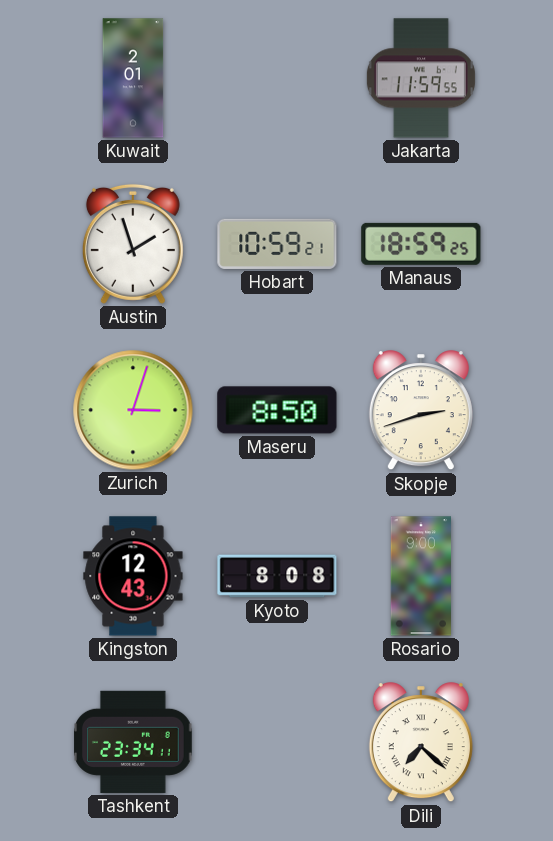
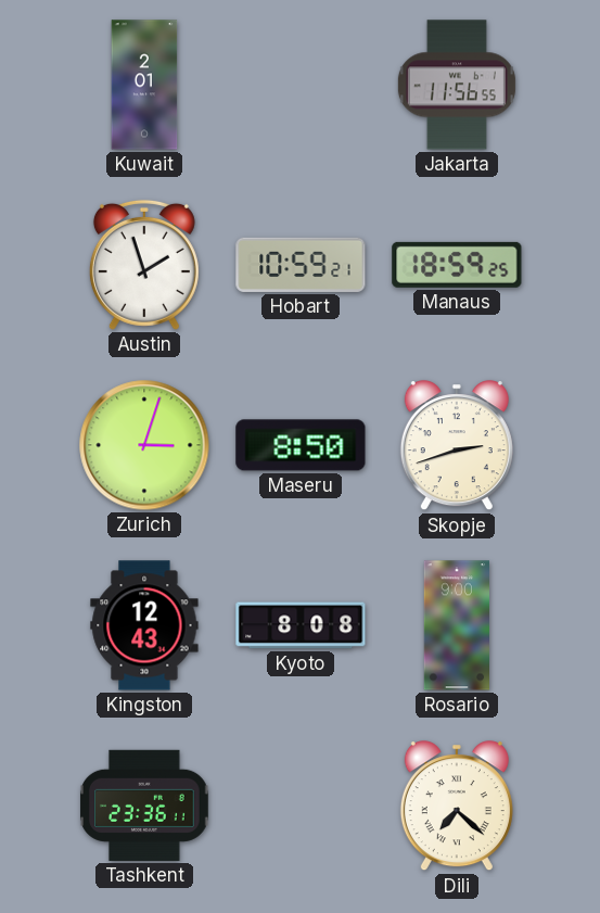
Jakarta: 11:59 -> 11:56 (457, 85)
Tashkent: 23:34 -> 23:36 (144, 806)
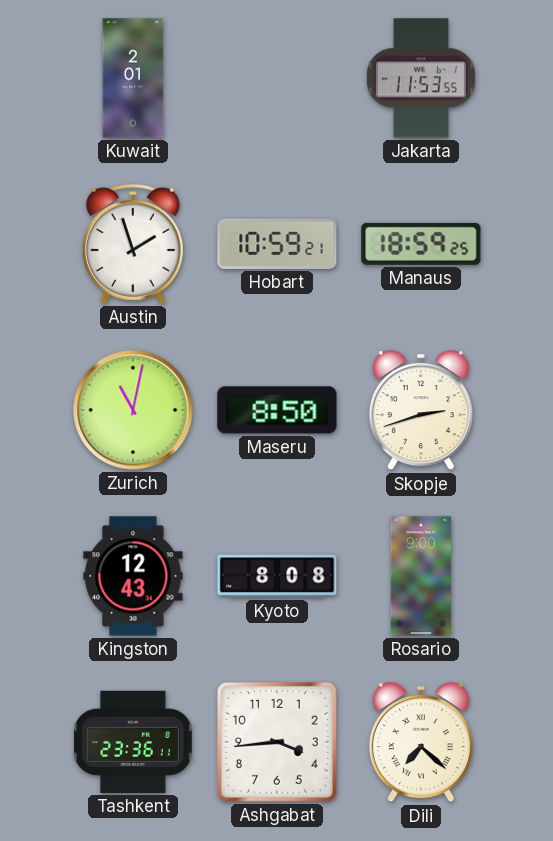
Jakarta: 11:56 -> 11:53 (421, 78)
Zurich: 3:03 -> 11:02 (133, 410)
Ashgabat: none -> 3:44 (277, 742)
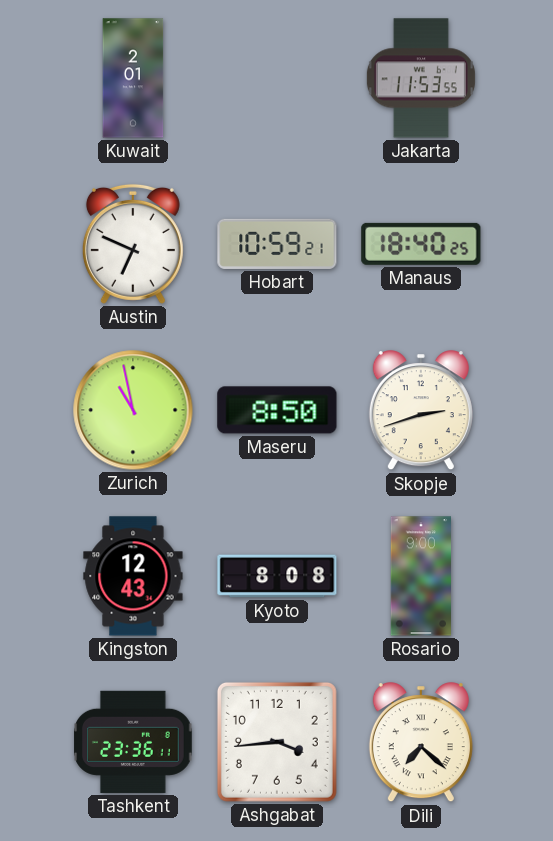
Austin: 1:57 -> 6:49 (133, 244)
Manaus: 18:59 -> 18:40 (421, 244)
Zurich: 11:02 -> 10:58 (133, 410)
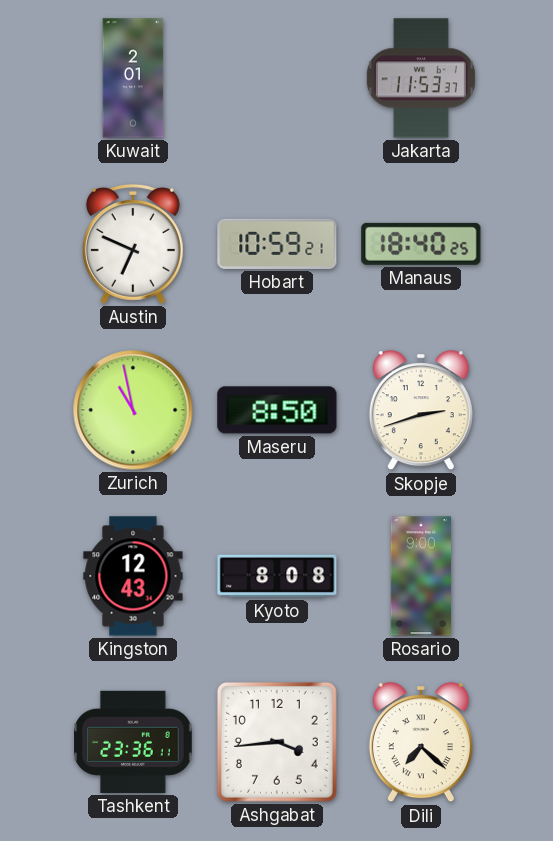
Jakarta: 11:53:55 -> 11:53:37 (421, 78)
